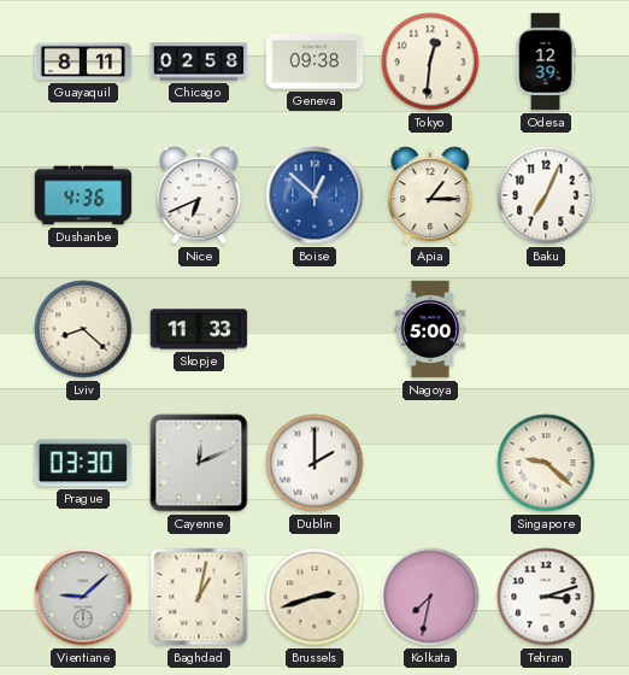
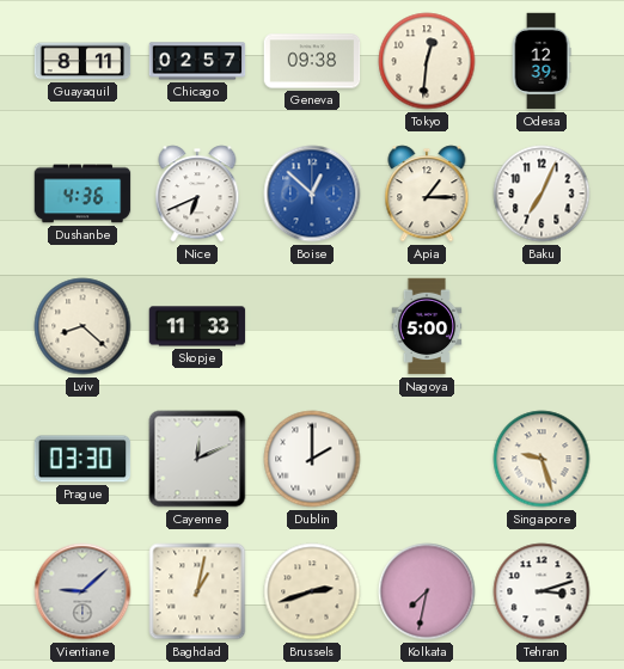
Chicago: 02:58 -> 02:57 (197, 61)
Singapore: 9:22 -> 9:27 (542, 459)
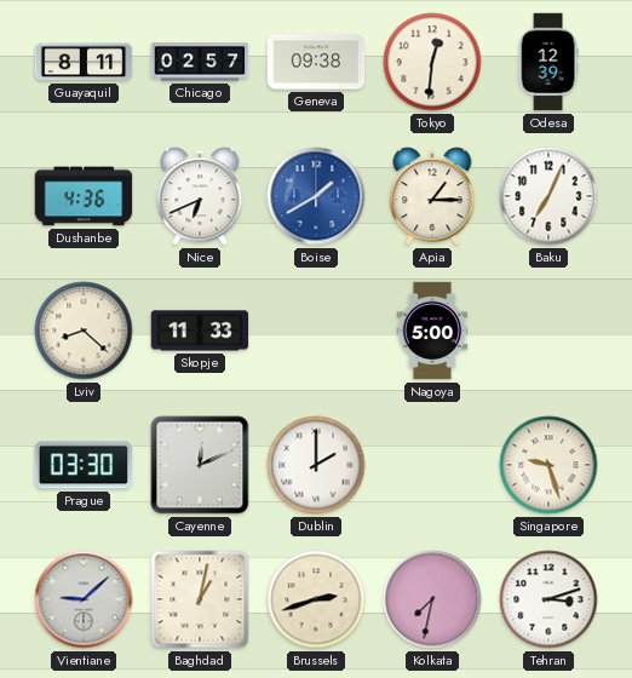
Boise: 12:52 -> 1:40 (316, 196)
